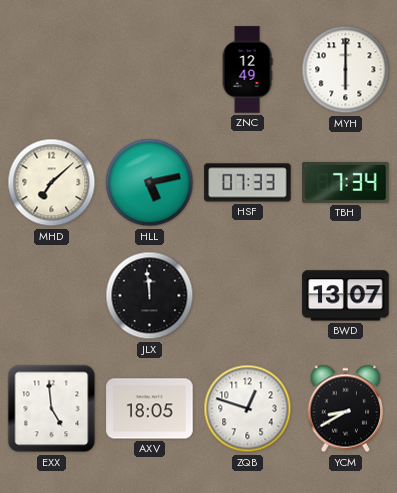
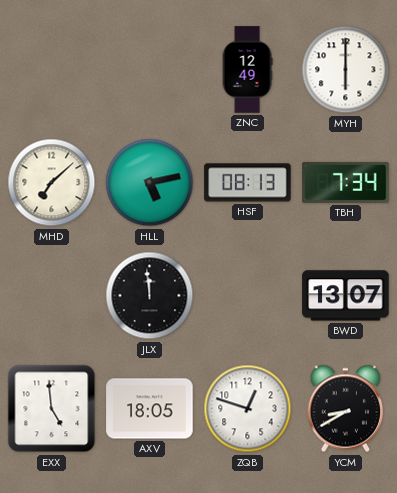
HSF: 07:33 -> 08:13 (248, 183)
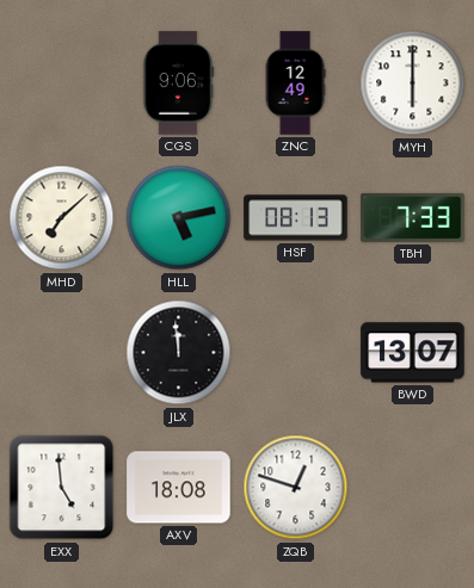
CGS: none -> 9:06 (179, 83)
TBH: 7:34 -> 7:33 (413, 217)
AXV: 18:05 -> 18:08 (179, 488)
YCM: 8:40 -> none (346, 409)
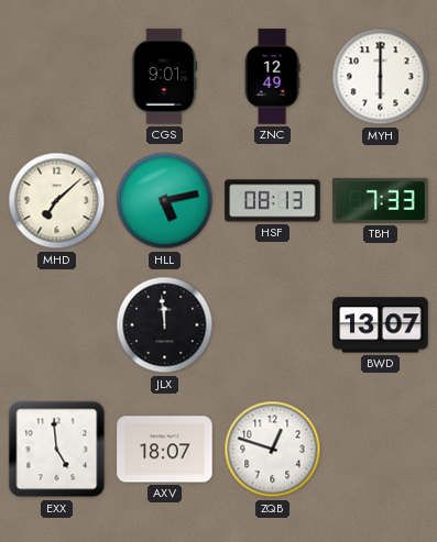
CGS: 9:06 -> 9:01 (165, 77)
AXV: 18:08 -> 18:07 (165, 450)
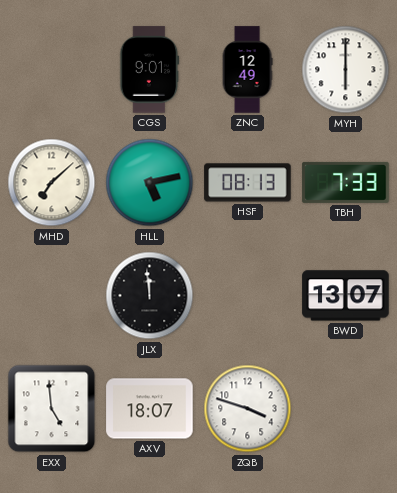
ZQB: 12:48 -> 3:48 (248, 409)
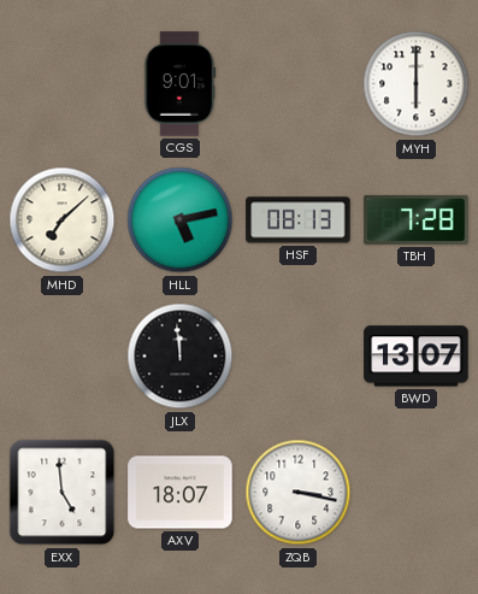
ZNC: 12:49 -> none (247, 70)
TBH: 7:33 -> 7:28 (417, 219)
ZQB: 3:48 -> 3:17 (299, 493)
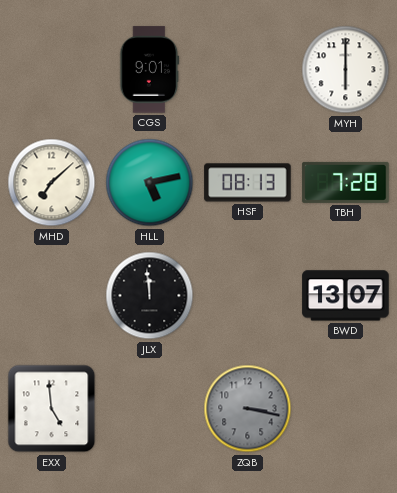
AXV: 18:07 -> none (181, 493)
ZQB dial: white -> grey (248, 409)
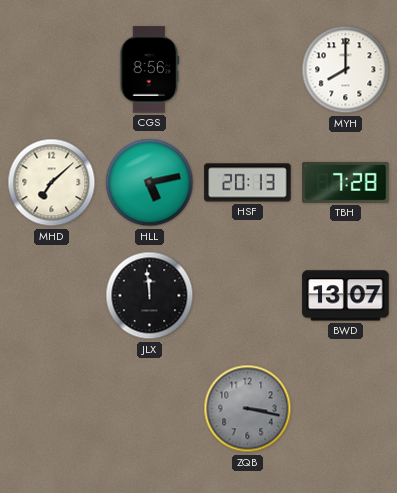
CGS: 9:01 -> 8:56 (150, 70)
MYH: 6:00 -> 8:00 (346, 70)
HSF: 08:13 -> 20:13 (248, 183)
EXX: 4:59 -> none (52, 409)
